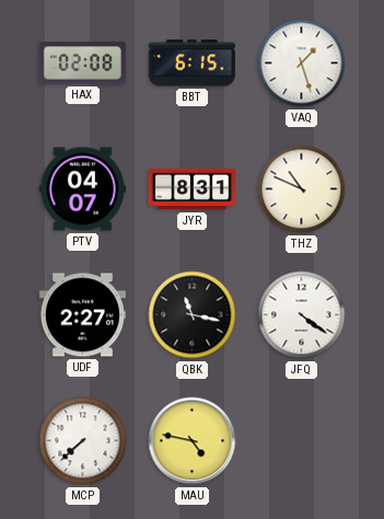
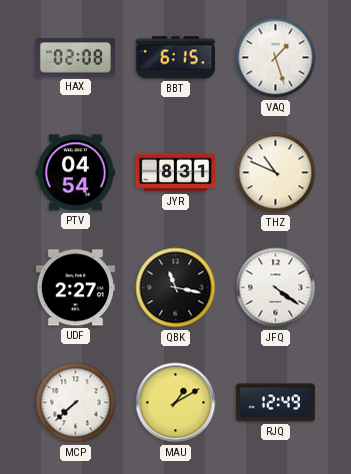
PTV: 04:07 -> 04:54 (75, 173)
MAU: 4:47 -> 1:10 (176, 403)
RJQ: none -> 12:49 (275, 403)
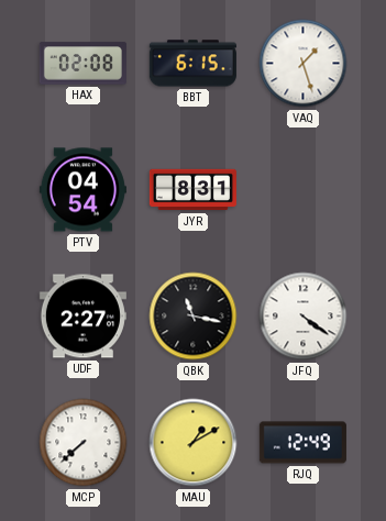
THZ: 10:49 -> none (276, 173)
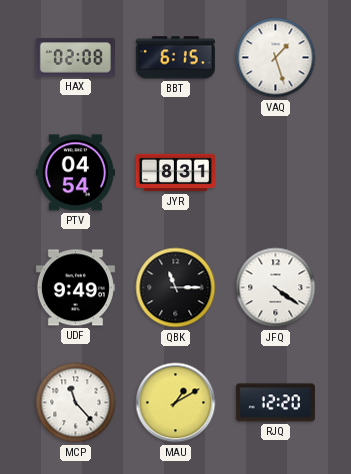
UDF: 2:27 -> 9:49 (75, 288)
QBK: 11:17 -> 11:15 (176, 288)
MCP: 7:38 -> 11:23 (76, 403)
RJQ: 12:49 -> 12:20 (275, 403)
